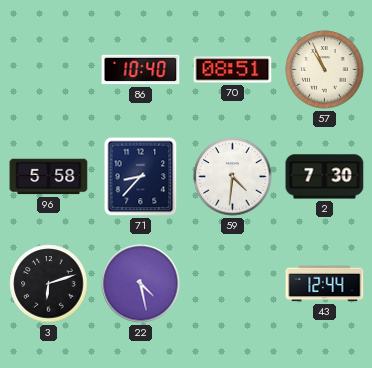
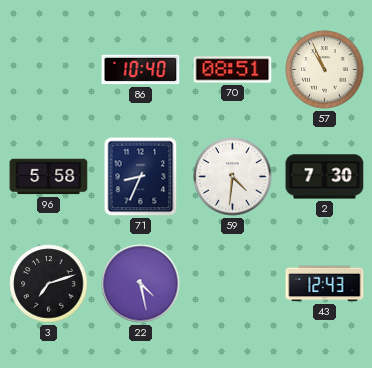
71: 8:37 -> 8:34 (141, 177)
3: 6:12 -> 7:12 (49, 284)
43: 12:44 -> 12:43 (325, 284)
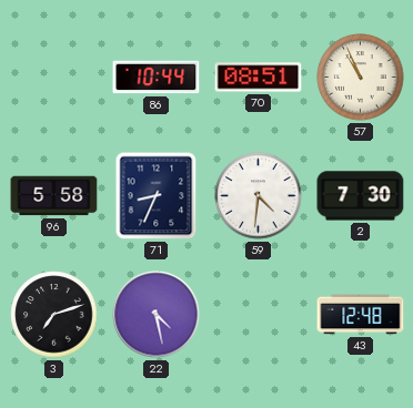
86: 10:40 -> 10:44 (157, 78)
43: 12:43 -> 12:48 (361, 315)
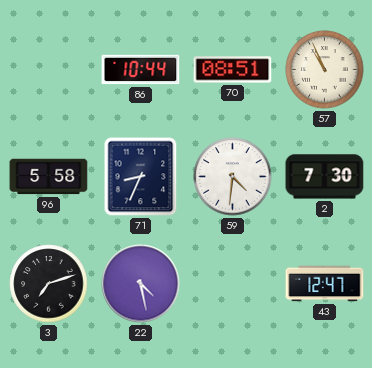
43: 12:48 -> 12:47 (325, 284)
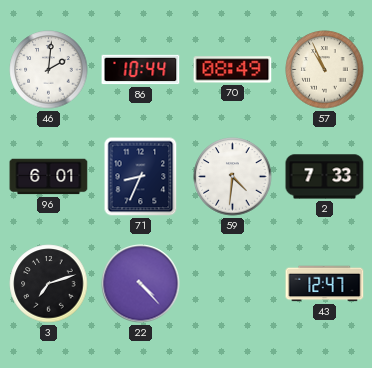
46: none -> 2:01 (49, 70)
70: 08:51 -> 08:49 (233, 70)
96: 5:58 -> 6:01 (49, 177)
2: 7:30 -> 7:33 (325, 177)
22: 4:28 -> 4:23 (141, 284)
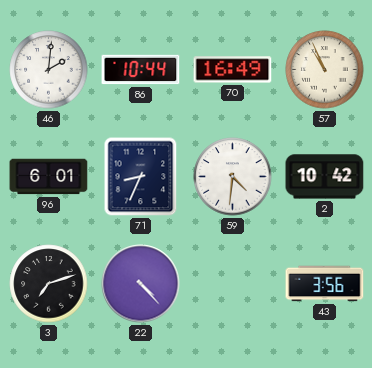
70: 08:49 -> 16:49 (233, 70)
2: 7:33 -> 10:42 (325, 177)
43: 12:47 -> 3:56 (325, 284)
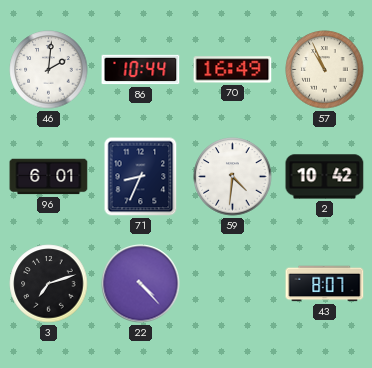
43: 3:56 -> 8:07 (325, 284)
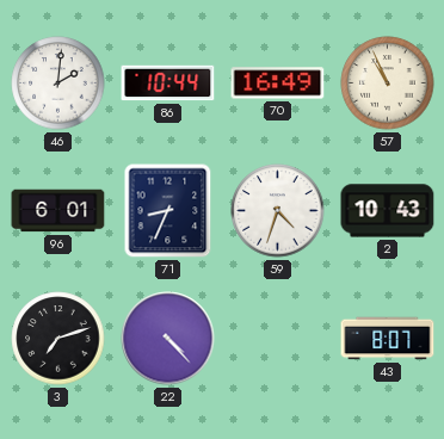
59: 4:31 -> 4:33 (278, 211)
2: 10:42 -> 10:43 (388, 211)
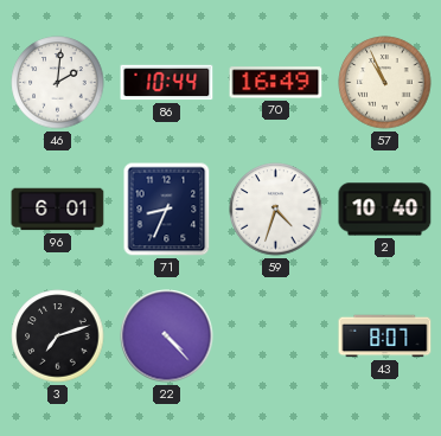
2: 10:43 -> 10:40 (385, 210)
